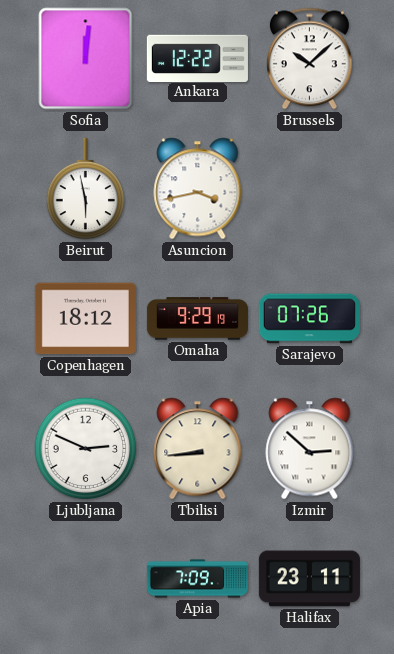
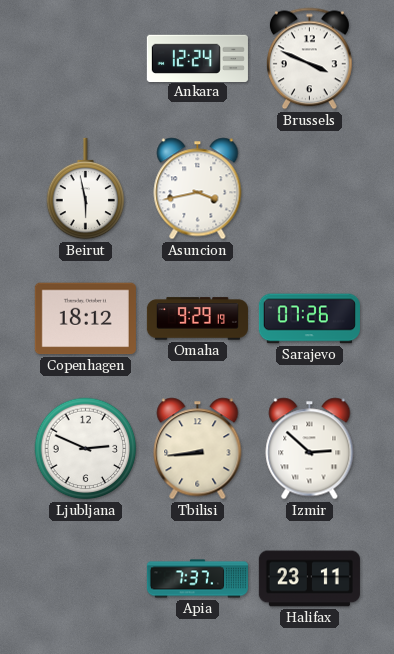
Sofia: 12:01 -> none (86, 59)
Ankara: 12:22 -> 12:24 (197, 58)
Brussels: 10:08 -> 3:49 (309, 59)
Apia: 7:09 -> 7:37 (197, 579)
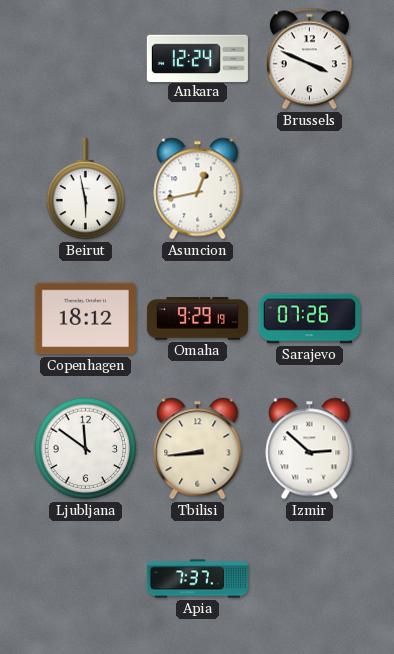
Asuncion: 3:43 -> 12:43 (198, 189)
Ljubljana: 2:49 -> 11:51 (86, 449)
Halifax: 23:11 -> none (309, 579)
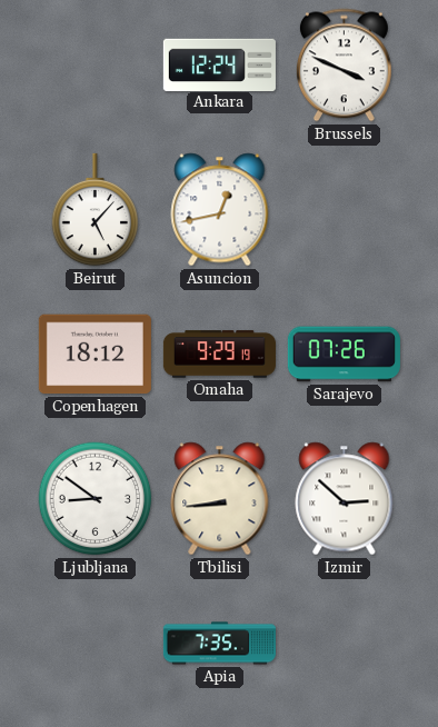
Beirut: 5:58 -> 5:07 (96, 210)
Ljubljana: 11:51 -> 8:51 (96, 499)
Apia: 7:37 -> 7:35 (219, 644)
